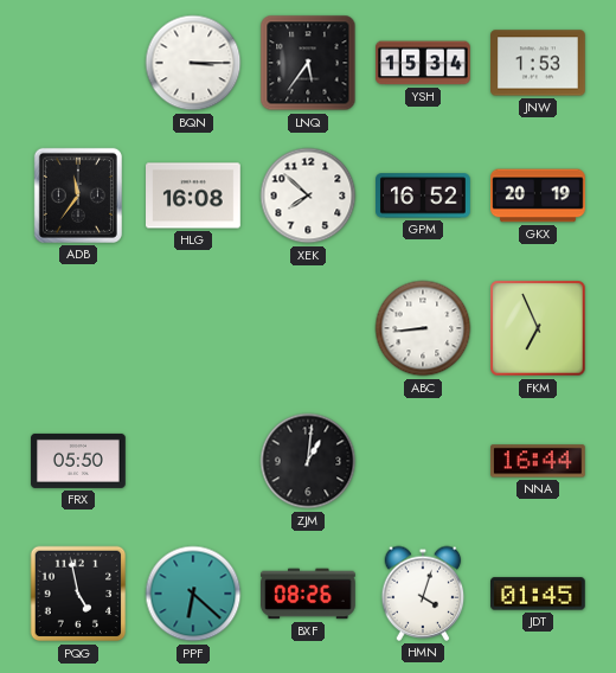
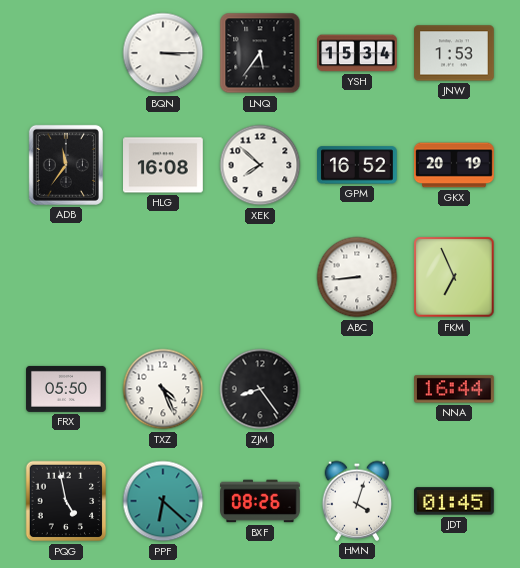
TXZ: none -> 4:26 (163, 389)
ZJM: 1:01 -> 8:24 (260, 389)
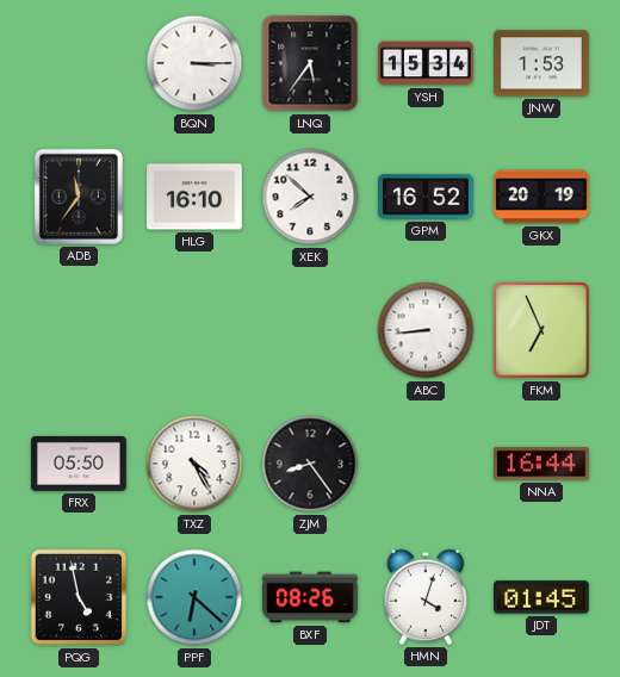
HLG: 16:08 -> 16:10 (196, 197)
TXZ: 4:26 -> 4:25 (194, 464)
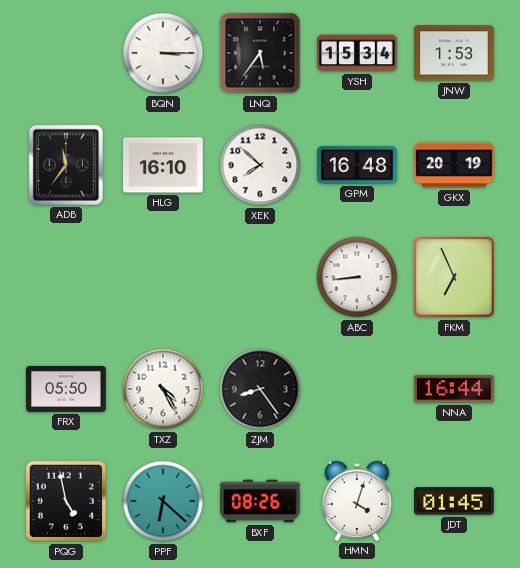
GPM: 16:52 -> 16:48 (358, 165)
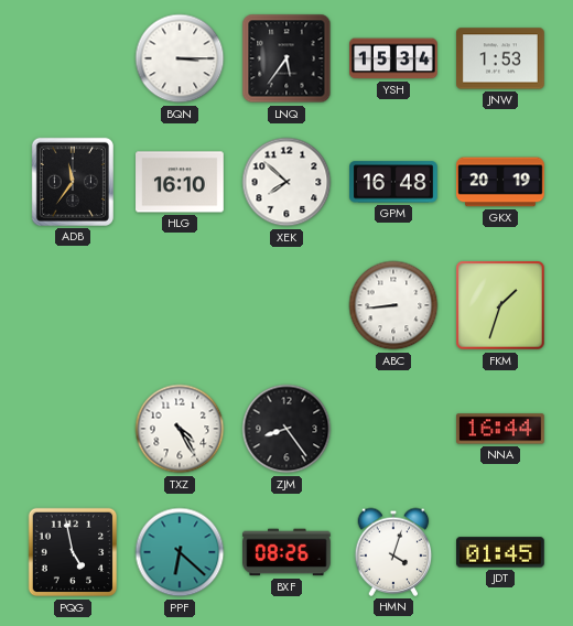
FKM: 6:56 -> 1:33 (500, 305)
FRX: 05:50 -> none (66, 389)
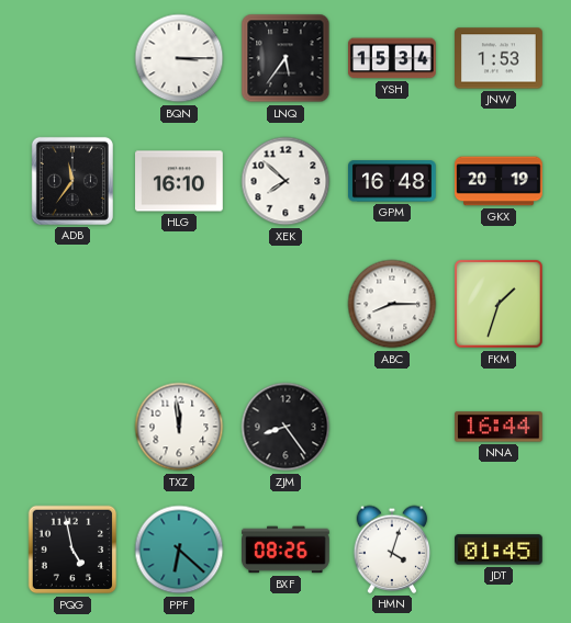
ABC: 8:44 -> 8:15 (392, 304)
TXZ: 4:25 -> 11:59 (179, 427)
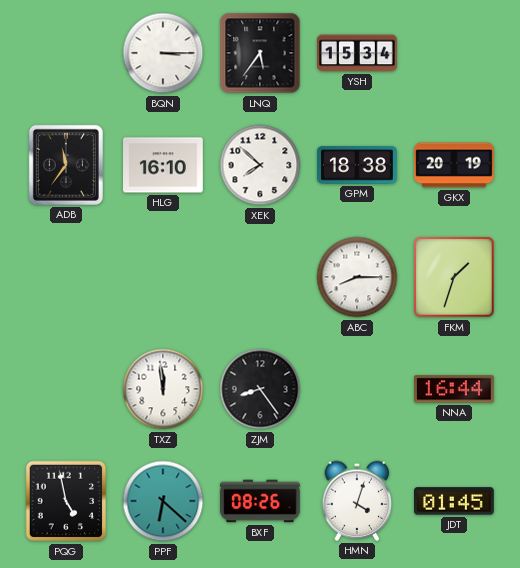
JNW: 1:53 -> none (500, 58)
GPM: 16:48 -> 18:38 (358, 165)
